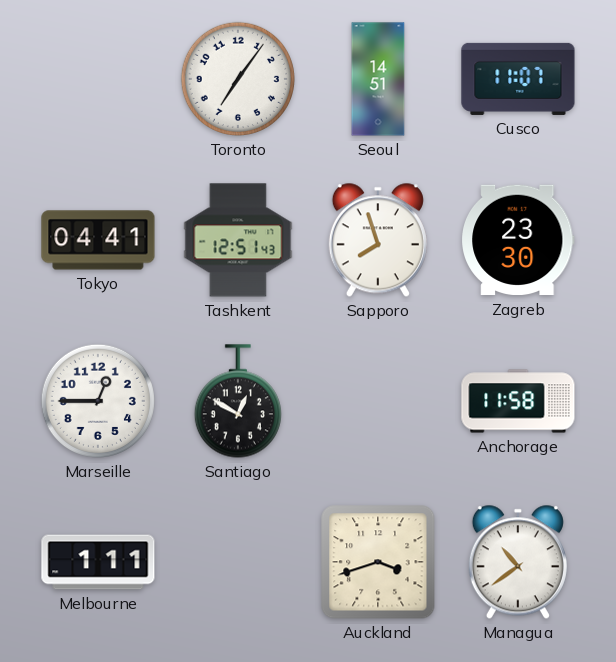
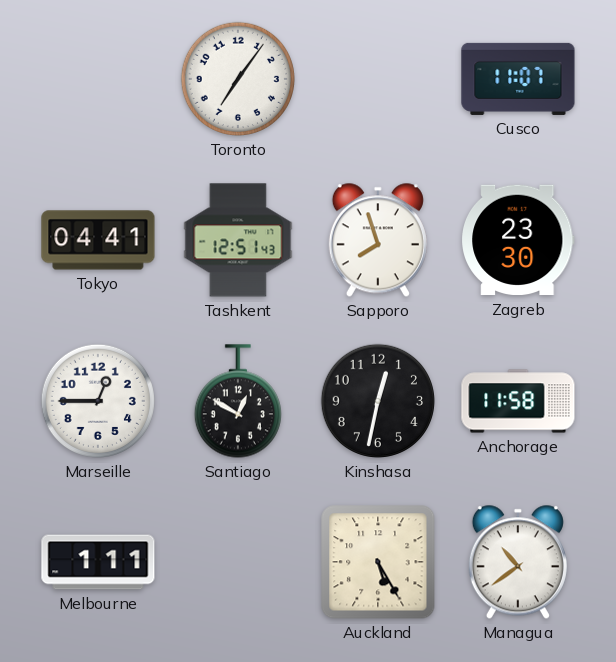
Seoul: 14:51 -> none (378, 79)
Kinshasa: none -> 12:32 (378, 401)
Auckland: 3:42 -> 5:25 (378, 562)
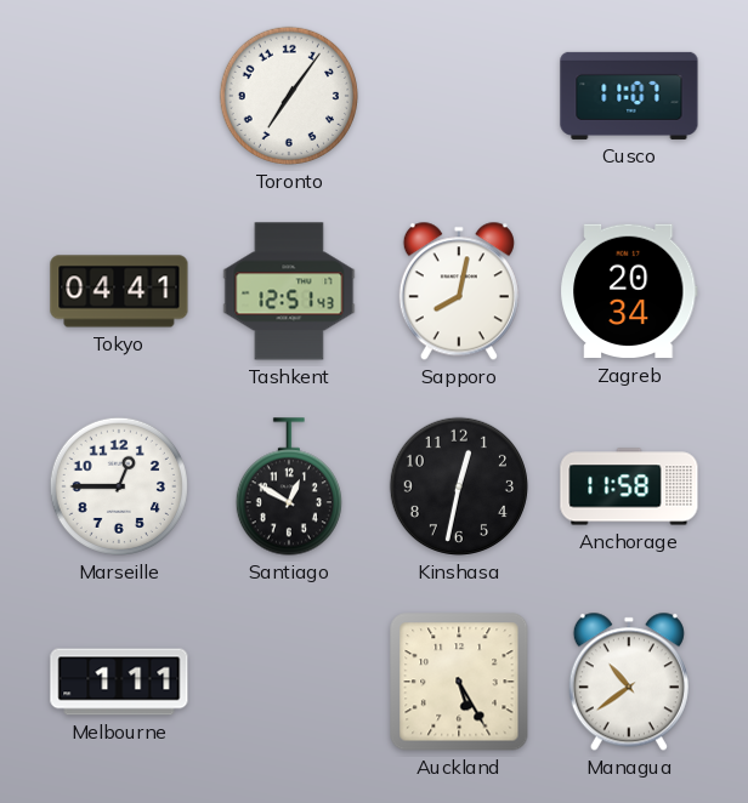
Sapporo: 7:57 -> 8:02 (459, 291)
Zagreb: 23:30 -> 20:34 (629, 291)
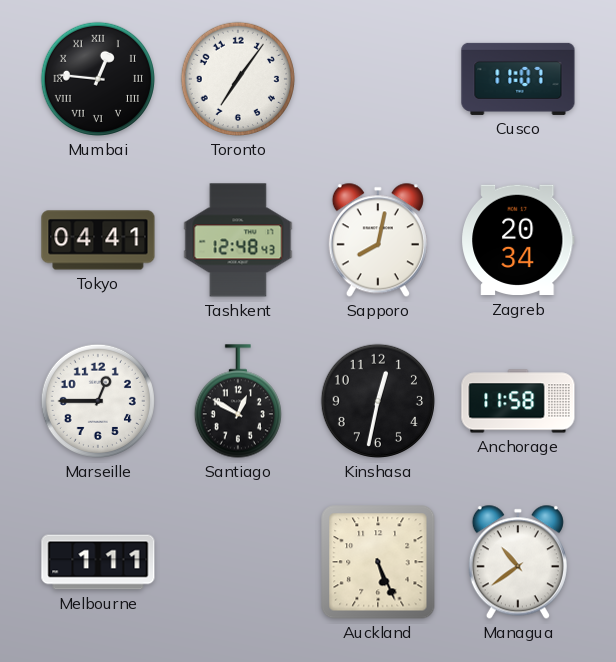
Mumbai: none -> 12:46 (98, 79)
Tashkent: 12:51 -> 12:48 (238, 240)
Auckland: 5:25 -> 5:26 (378, 562)
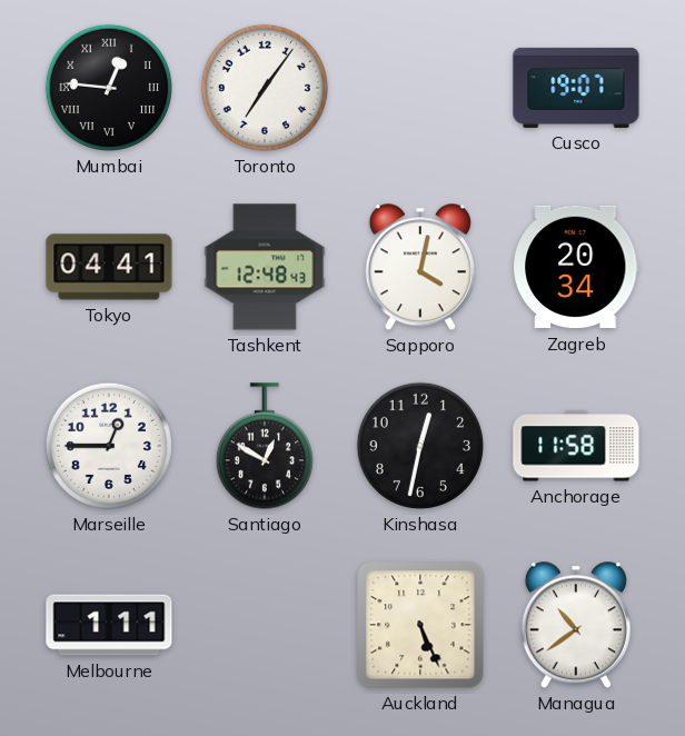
Cusco: 11:07 -> 19:07 (576, 88)
Sapporo: 8:02 -> 4:02 (420, 267)
